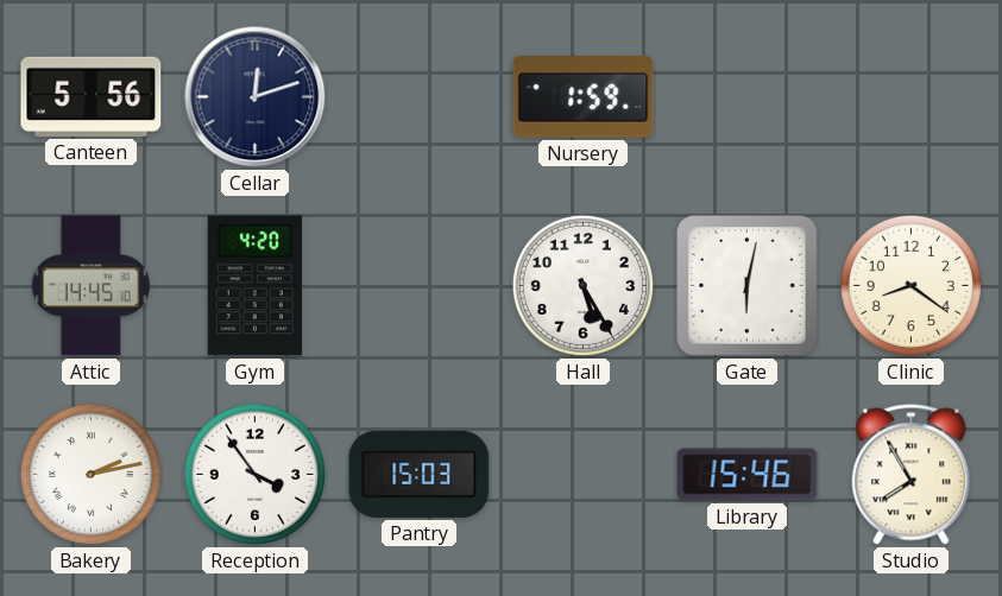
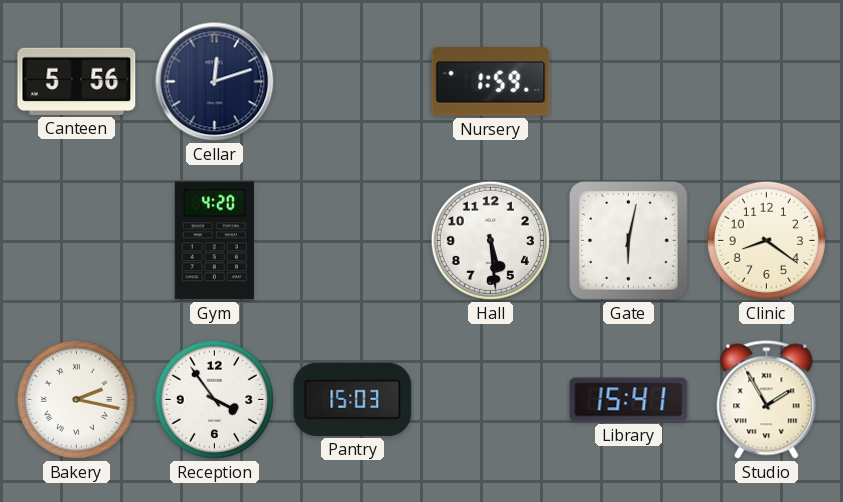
Attic: 14:45 -> none (90, 286)
Hall: 5:25 -> 5:29 (490, 240)
Bakery: 2:13 -> 2:17 (76, 399)
Library: 15:46 -> 15:41 (629, 400)
Studio: 7:55 -> 1:55 (767, 400)
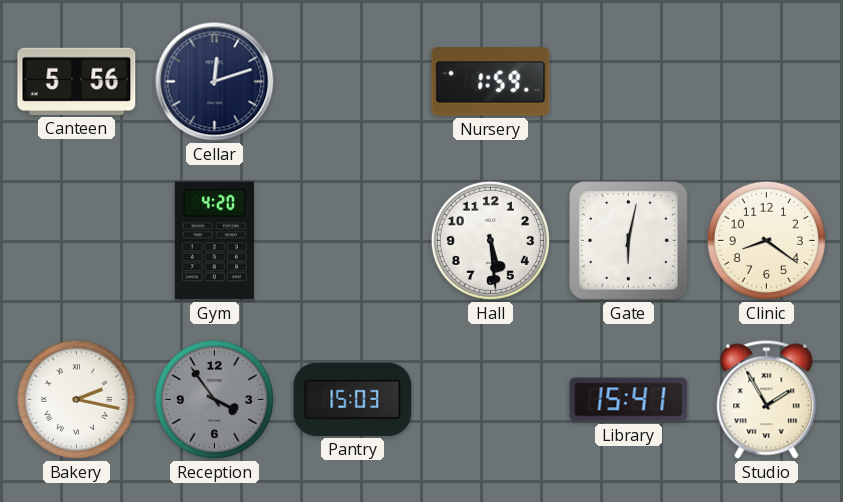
Reception dial: white -> grey (214, 399)
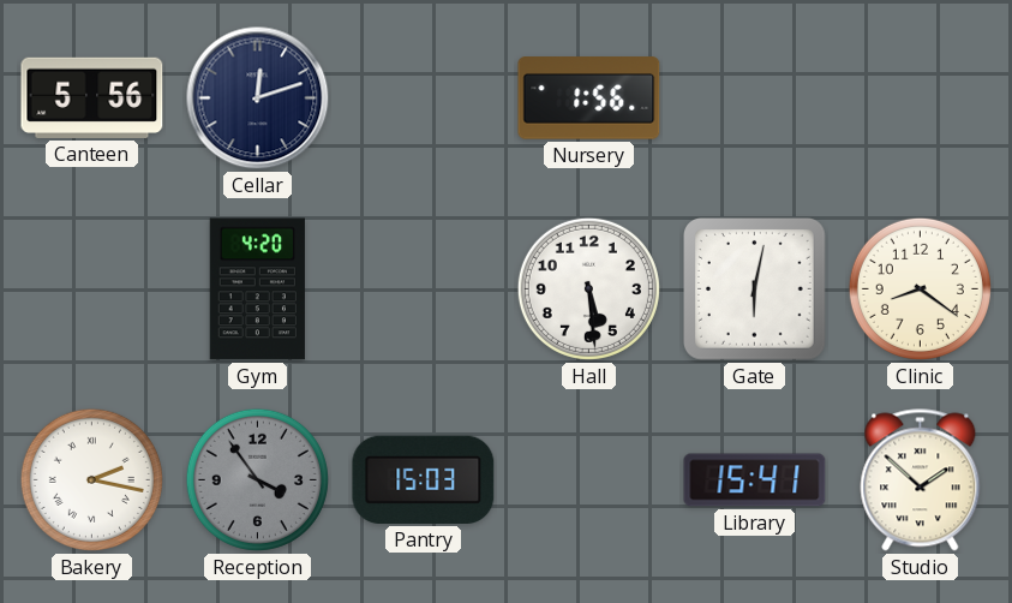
Nursery: 1:59 -> 1:56 (589, 98)
Studio: 1:55 -> 1:52 (921, 480)
